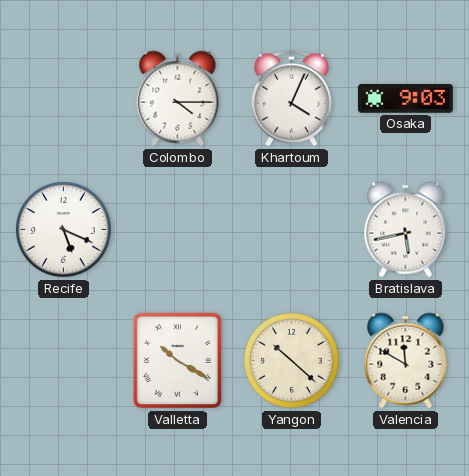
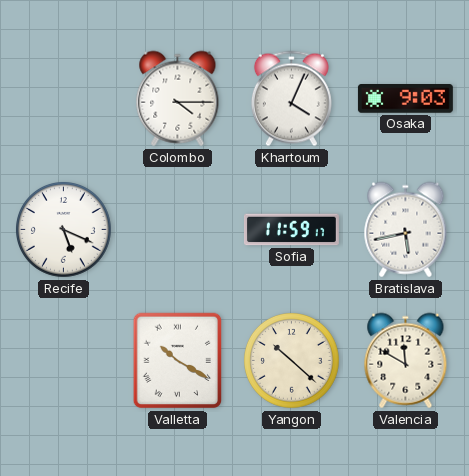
Sofia: none -> 11:59 (291, 230)
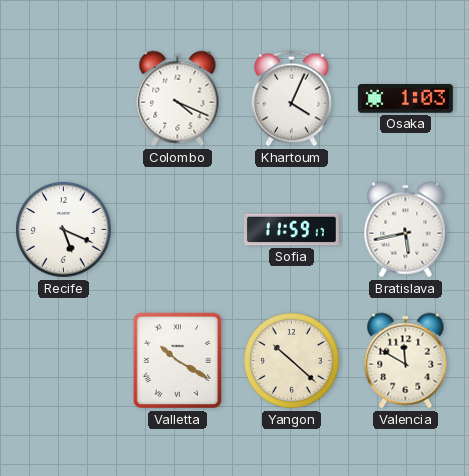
Colombo: 4:15 -> 4:19 (178, 99)
Osaka: 9:03 -> 1:03 (405, 99)
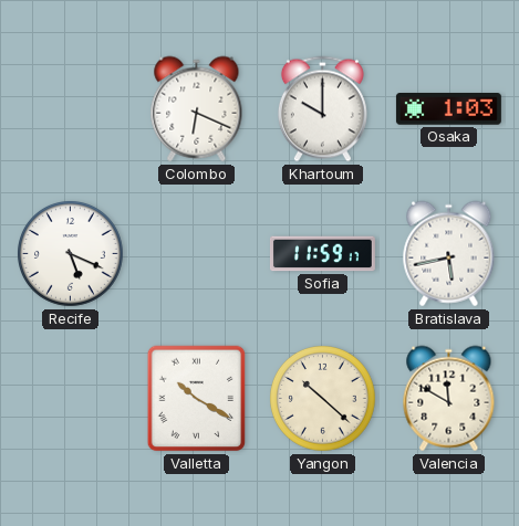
Colombo: 4:19 -> 6:19 (197, 109)
Khartoum: 4:04 -> 10:00 (322, 109)
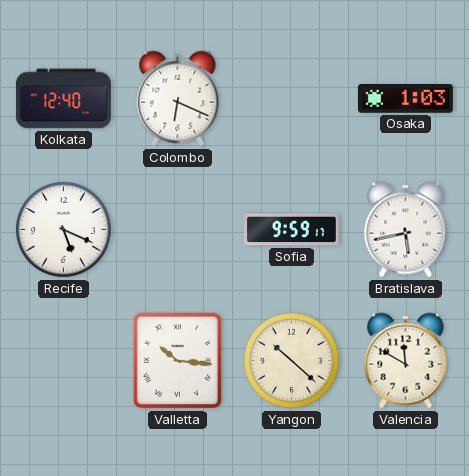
Kolkata: none -> 12:40 (63, 99)
Khartoum: 10:00 -> none (322, 109)
Sofia: 11:59 -> 9:59 (291, 230)
Valletta: 10:20 -> 10:16 (178, 361)
